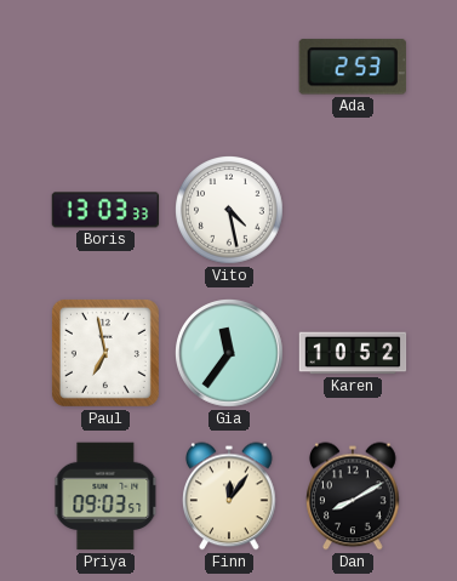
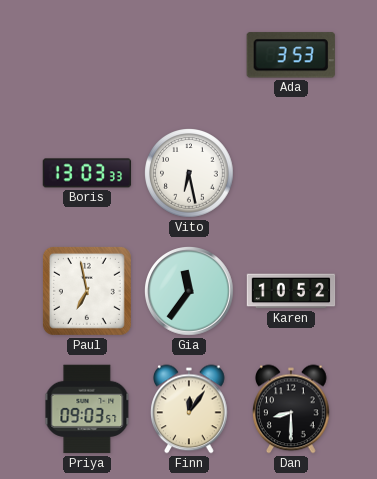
Ada: 2:53 -> 3:53 (291, 55)
Vito: 4:28 -> 6:28 (190, 174)
Dan: 8:10 -> 8:30 (291, 409)
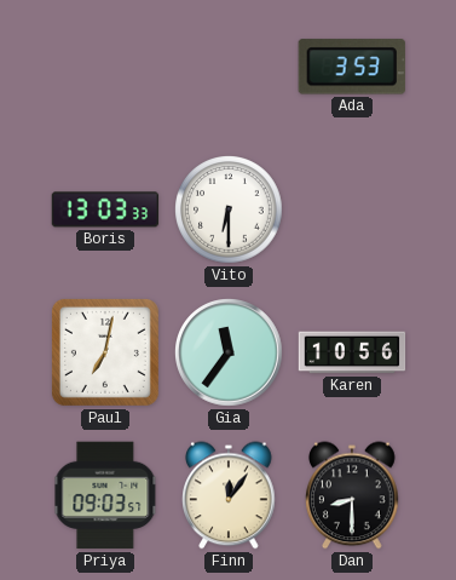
Vito: 6:28 -> 6:30 (230, 211)
Paul: 6:58 -> 7:02 (105, 352)
Karen: 10:52 -> 10:56 (352, 352)
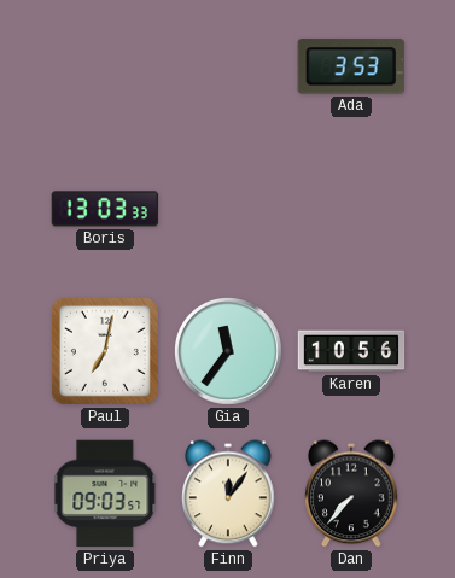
Vito: 6:30 -> none (230, 211)
Dan: 8:30 -> 7:37 (351, 494)
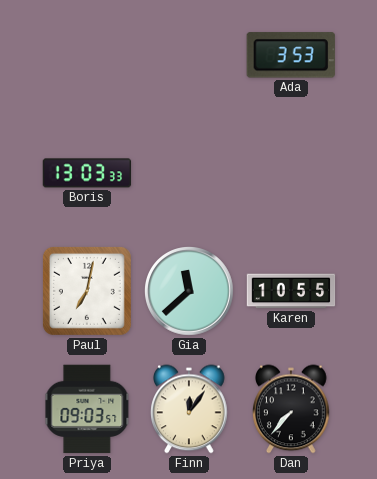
Gia: 11:36 -> 11:38 (189, 291)
Karen: 10:56 -> 10:55 (291, 291)
